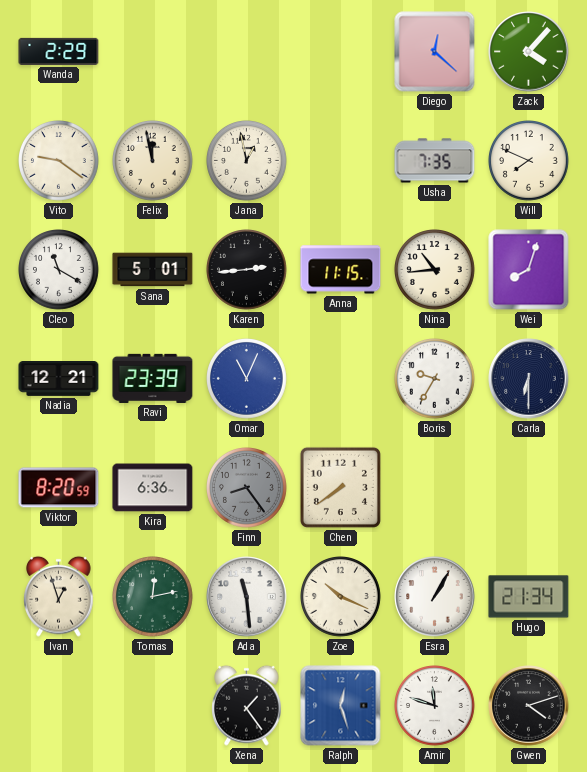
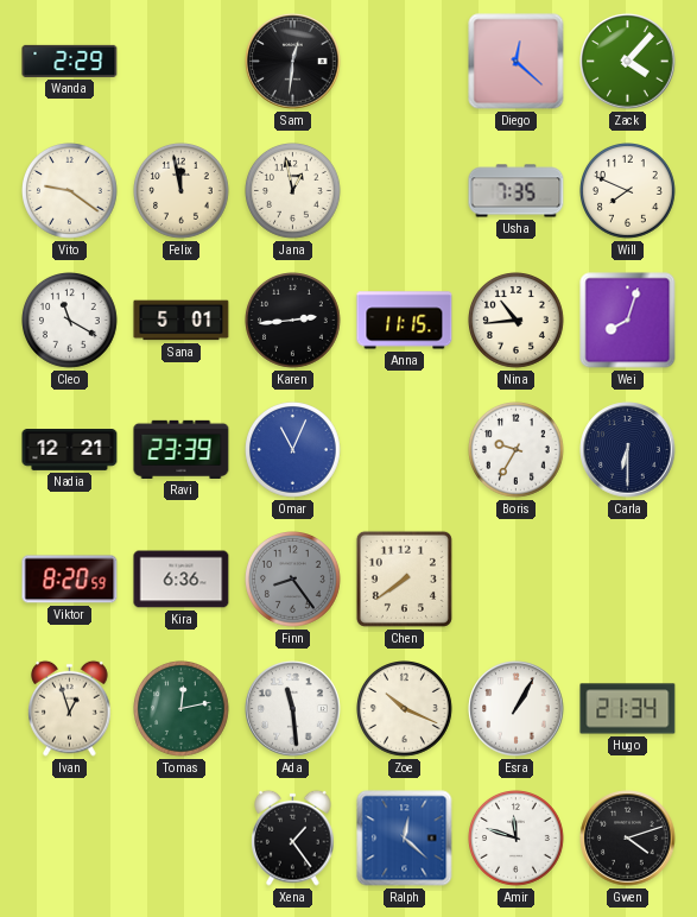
Sam: none -> 12:31 (293, 62)
Ralph: 12:27 -> 12:22 (405, 839)
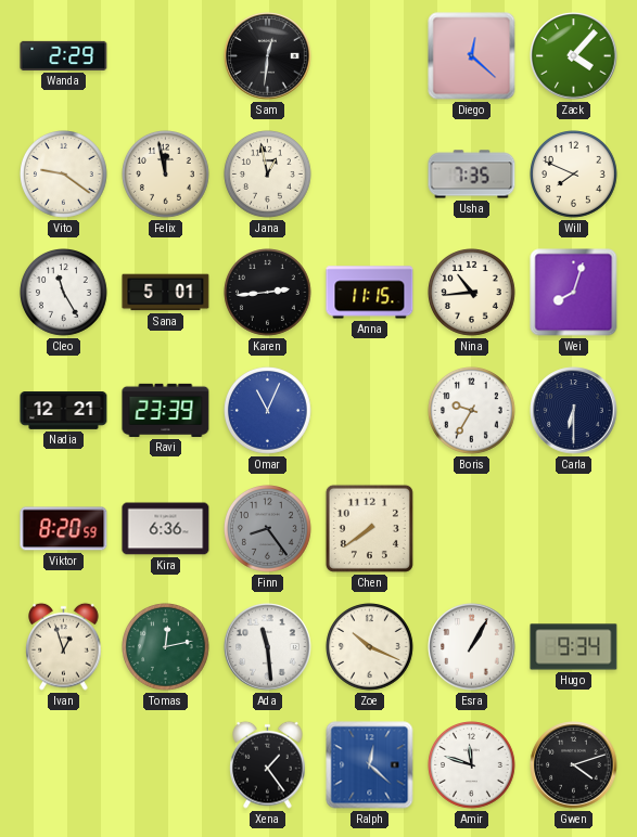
Cleo: 11:20 -> 11:25 (64, 293)
Hugo: 21:34 -> 9:34 (574, 647)
